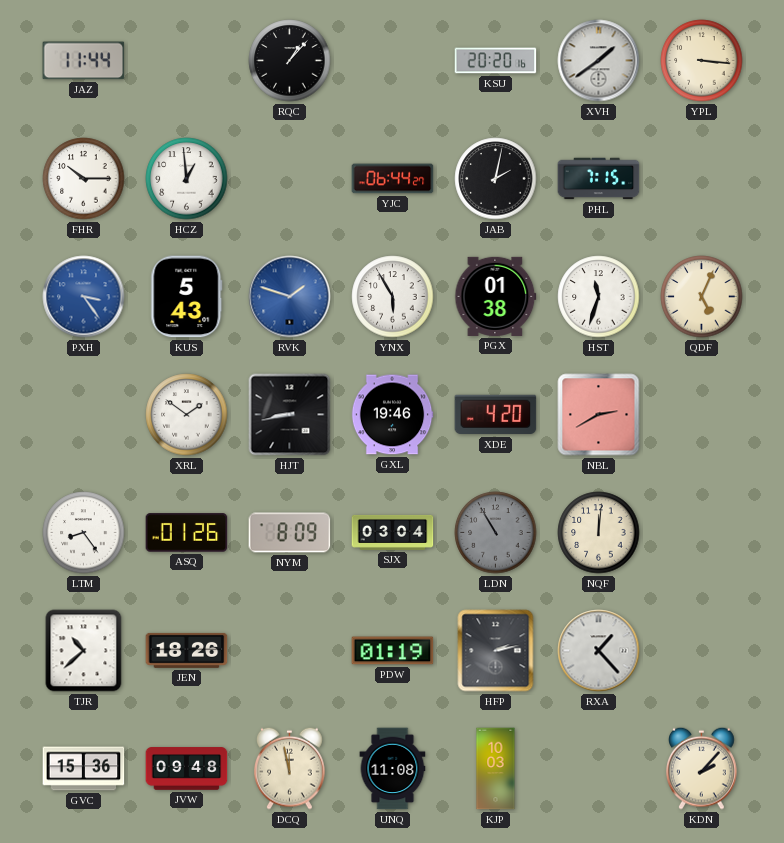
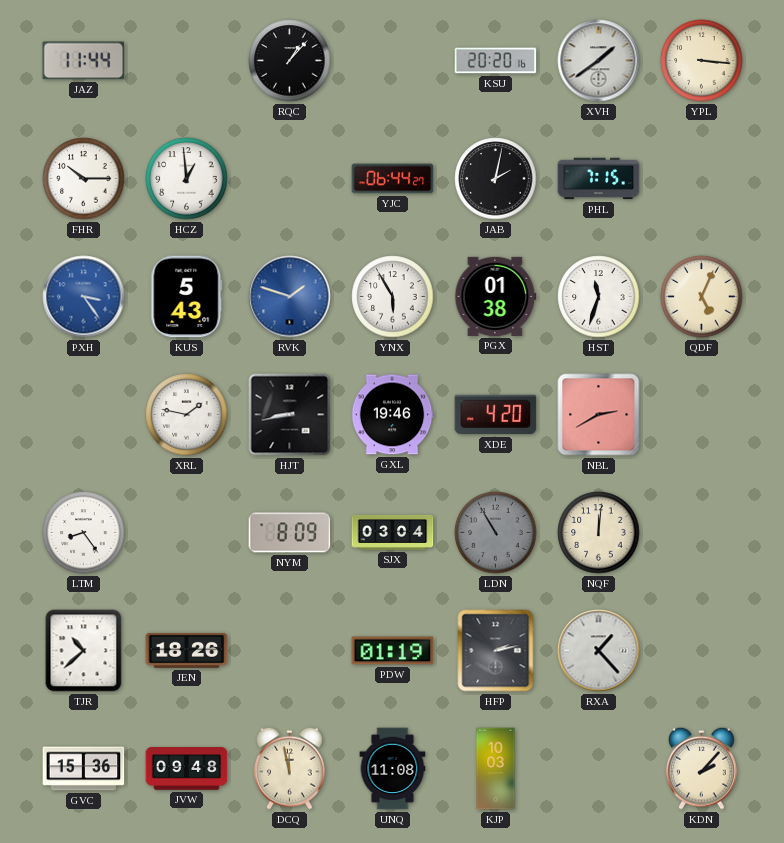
XRL: 1:51 -> 1:47 (187, 415)
ASQ: 01:26 -> none (187, 533)
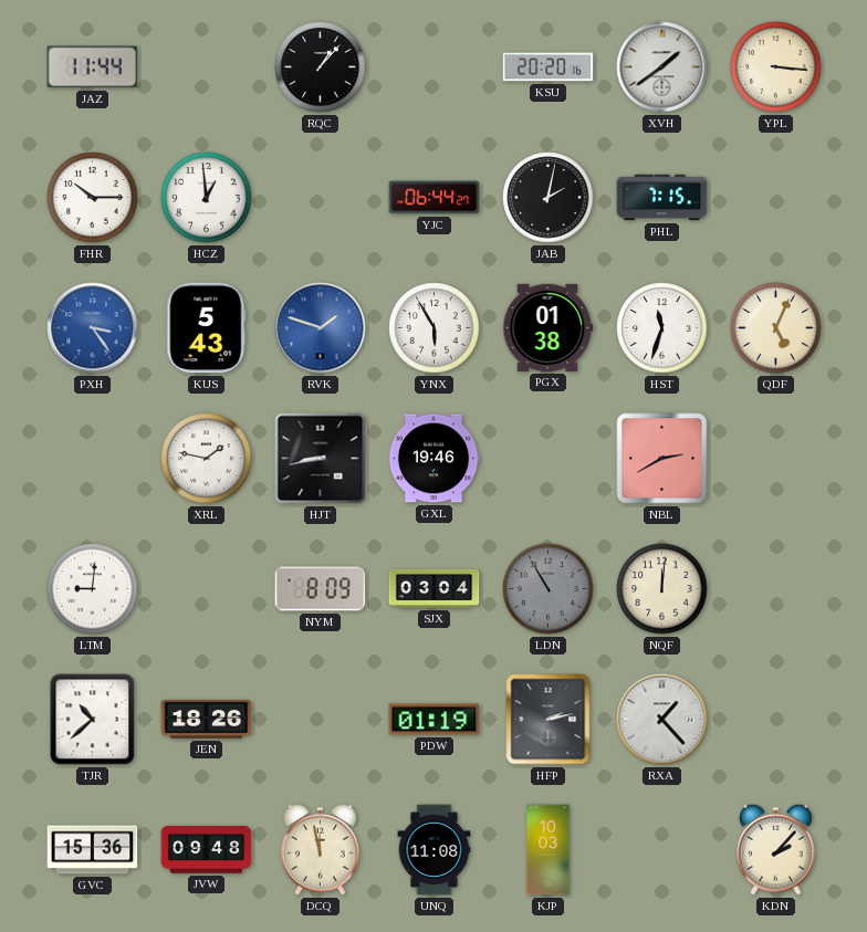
XDE: 4:20 -> none (496, 415)
LTM: 8:24 -> 9:01 (93, 589)
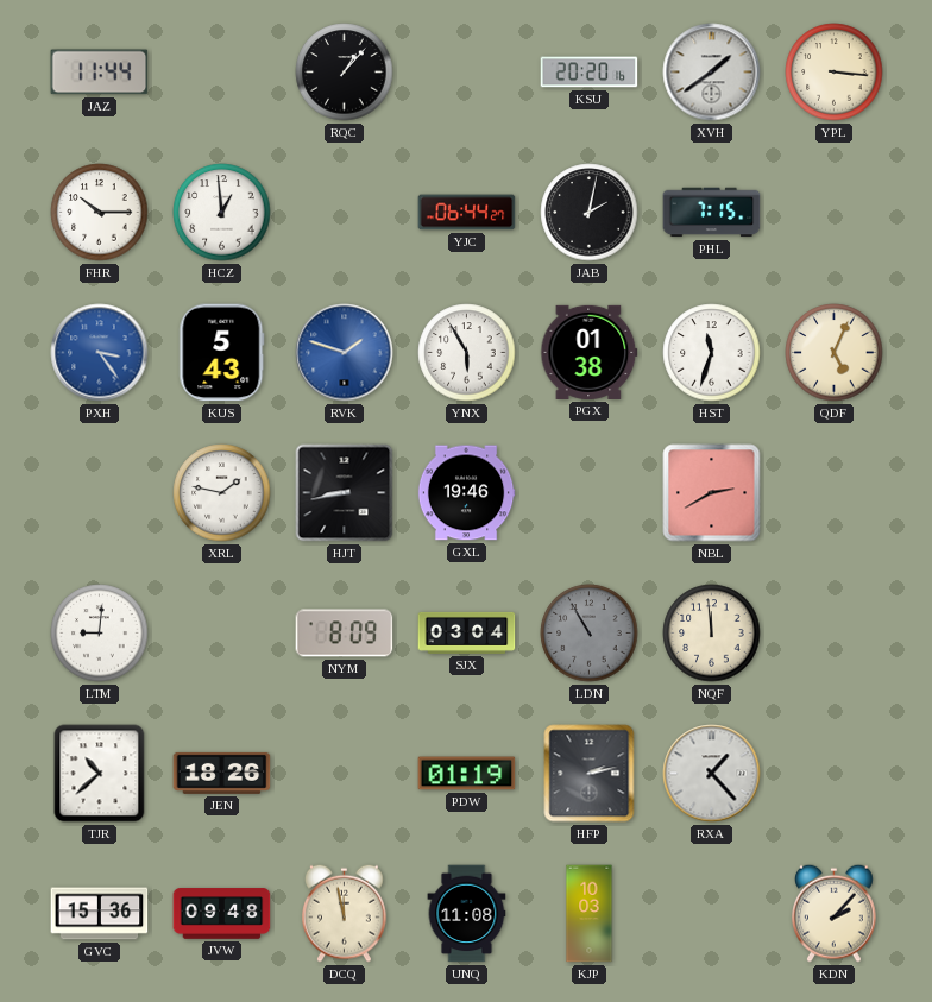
NQF: 12:01 -> 11:59 (712, 634)
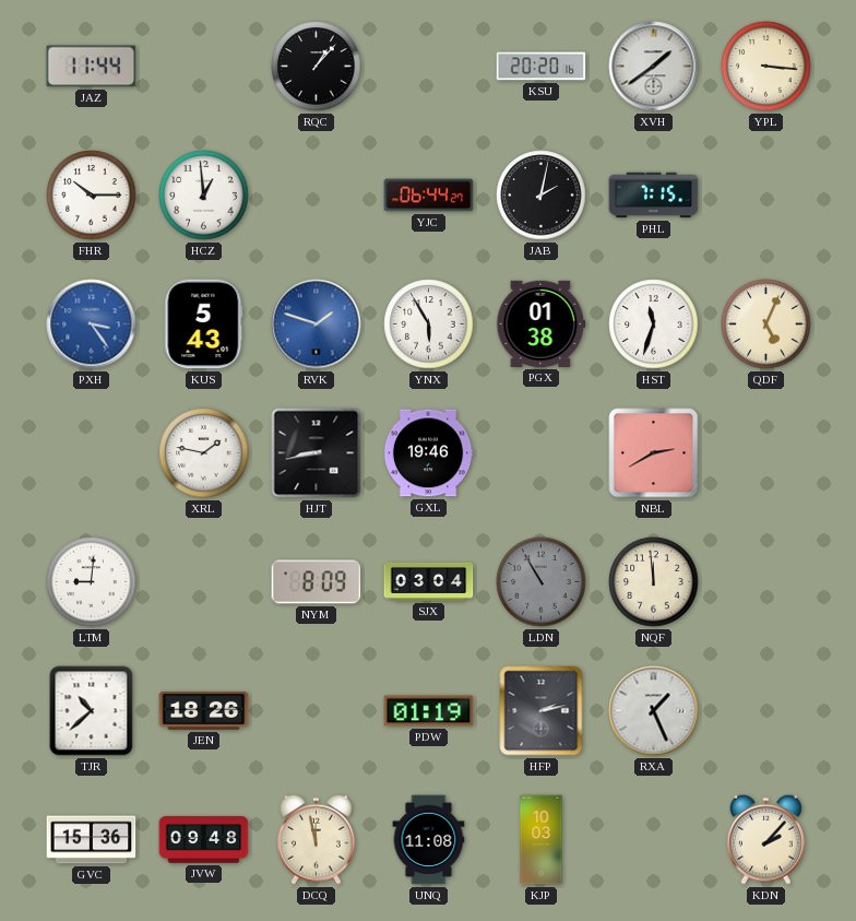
RXA: 1:23 -> 1:26 (654, 711)
